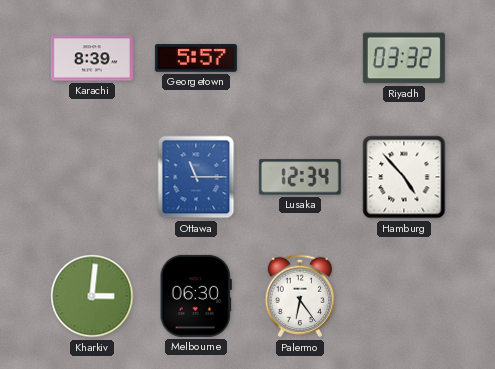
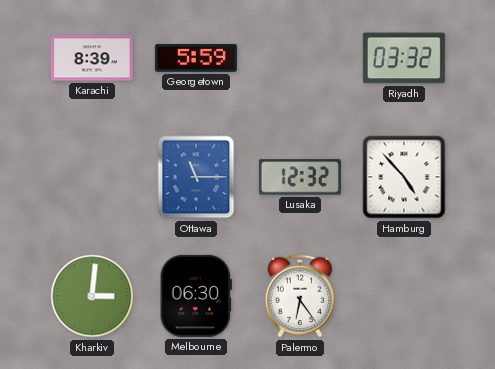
Georgetown: 5:57 -> 5:59 (196, 59)
Lusaka: 12:34 -> 12:32 (300, 177)
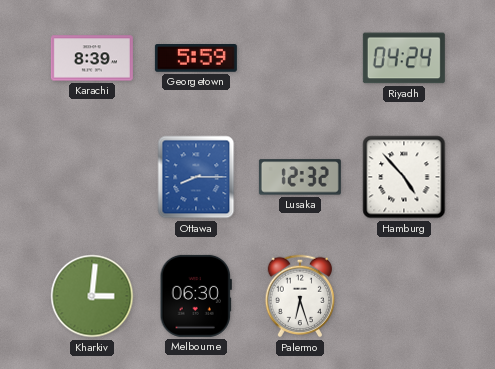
Riyadh: 03:32 -> 04:24 (404, 58)
Ottawa: 11:15 -> 8:15 (196, 177)
Palermo: 6:24 -> 6:27 (300, 296)
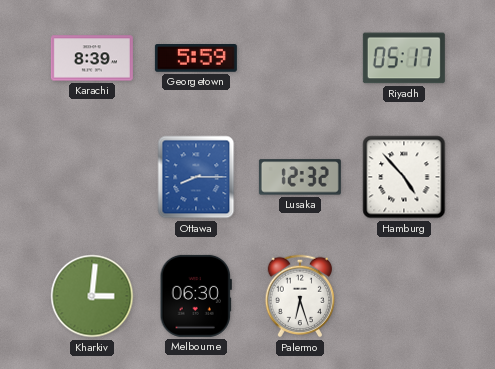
Riyadh: 04:24 -> 05:17 (404, 58)
